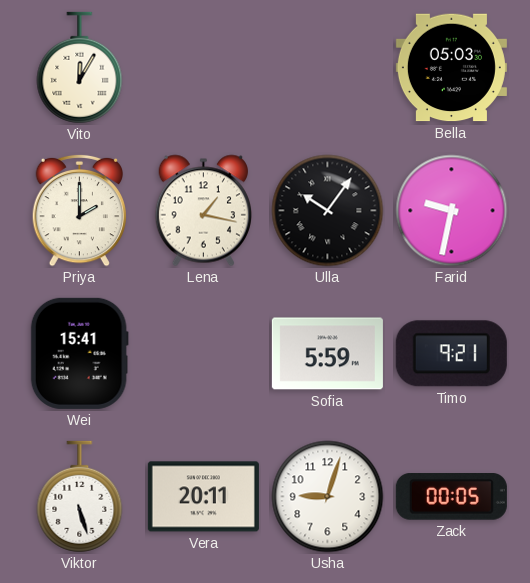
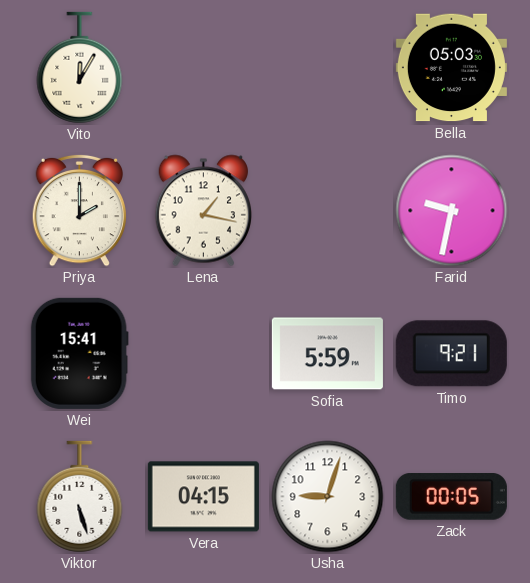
Ulla: 10:06 -> none (328, 211)
Vera: 20:11 -> 04:15 (203, 497)
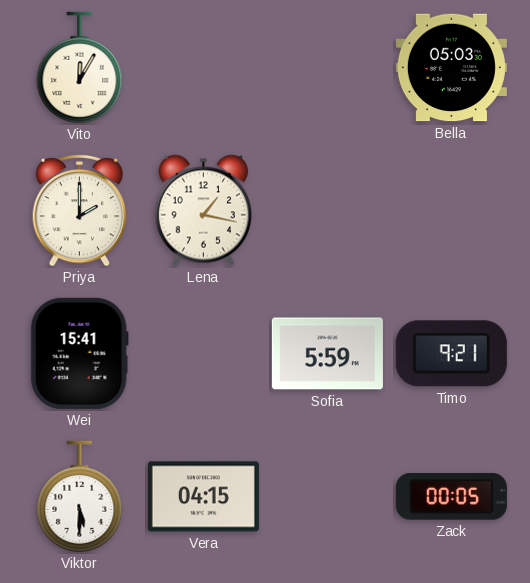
Farid: 9:32 -> none (452, 211)
Viktor: 5:27 -> 5:30 (80, 497)
Usha: 9:03 -> none (328, 497)
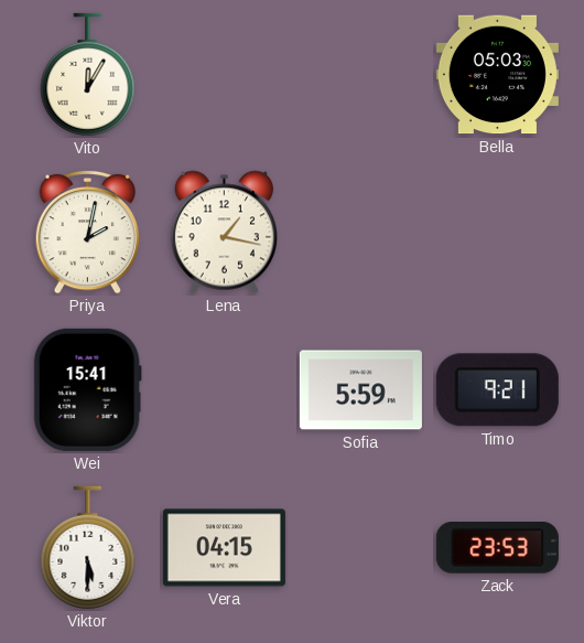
Priya: 2:00 -> 2:02 (87, 232)
Zack: 00:05 -> 23:53 (497, 548)
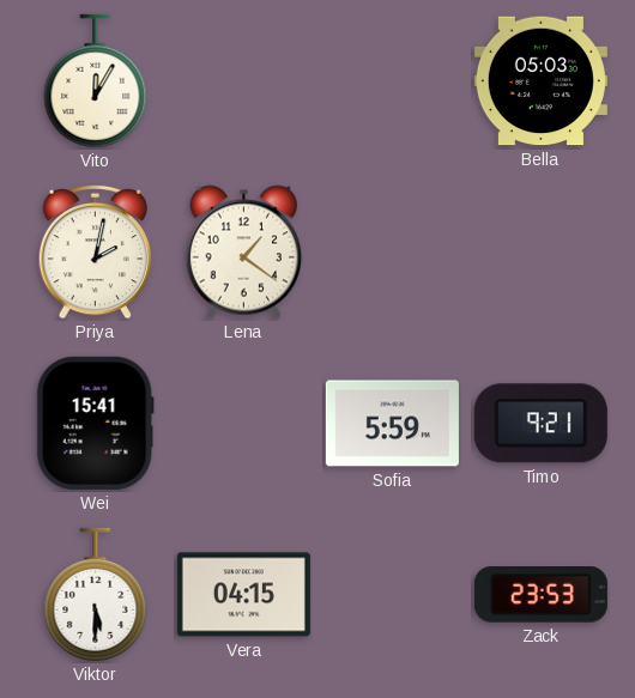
Lena: 1:17 -> 1:21 (243, 253)
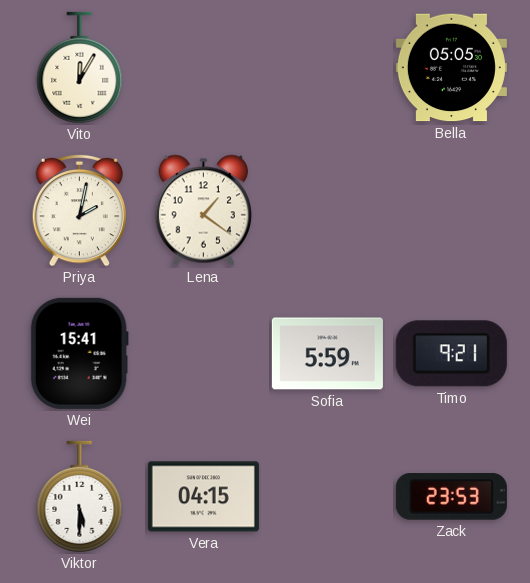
Bella: 05:03 -> 05:05 (451, 68)
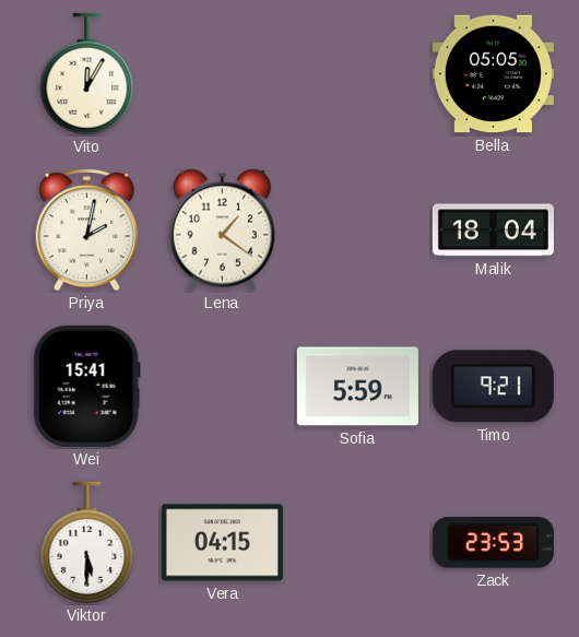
Malik: none -> 18:04 (493, 231)
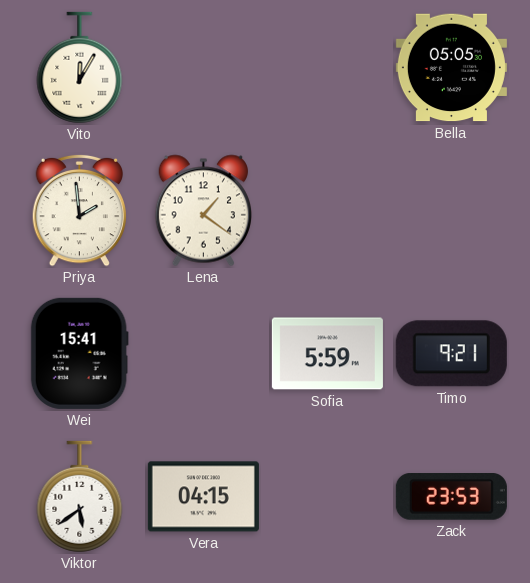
Priya: 2:02 -> 1:59 (79, 210)
Malik: 18:04 -> none (493, 231)
Viktor: 5:30 -> 5:39 (80, 497)
